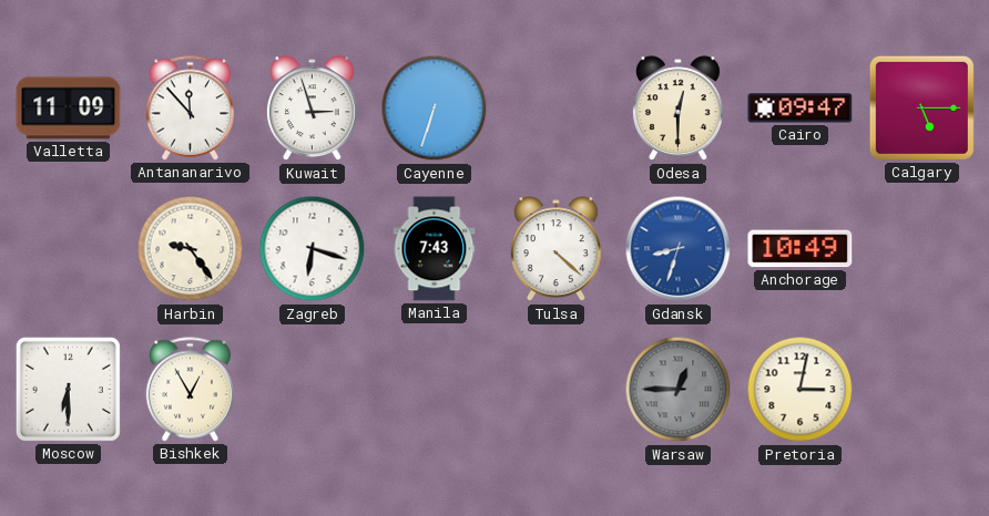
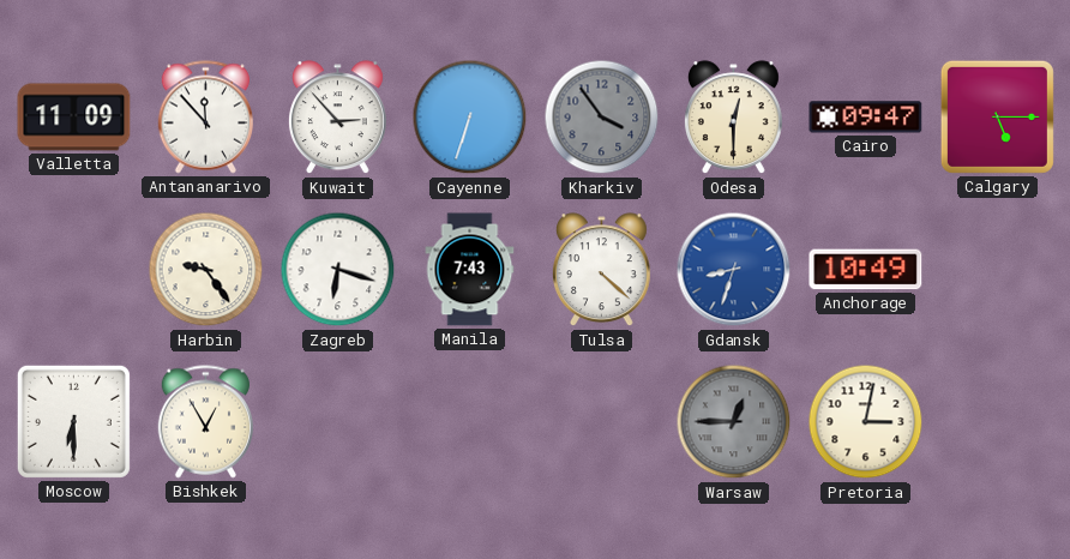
Kuwait: 2:57 -> 2:53 (337, 118)
Kharkiv: none -> 3:54 (602, 118)
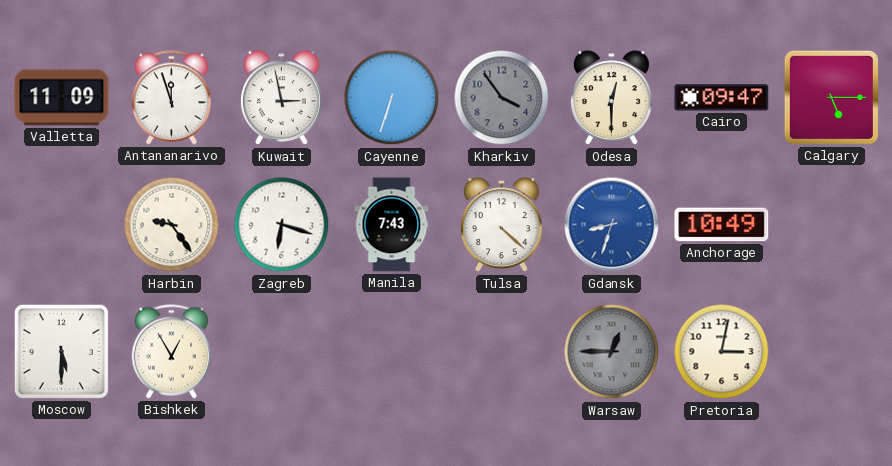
Antananarivo: 11:53 -> 11:57 (171, 98)
Kuwait: 2:53 -> 2:58 (281, 98)
Moscow: 6:30 -> 5:30 (61, 351)
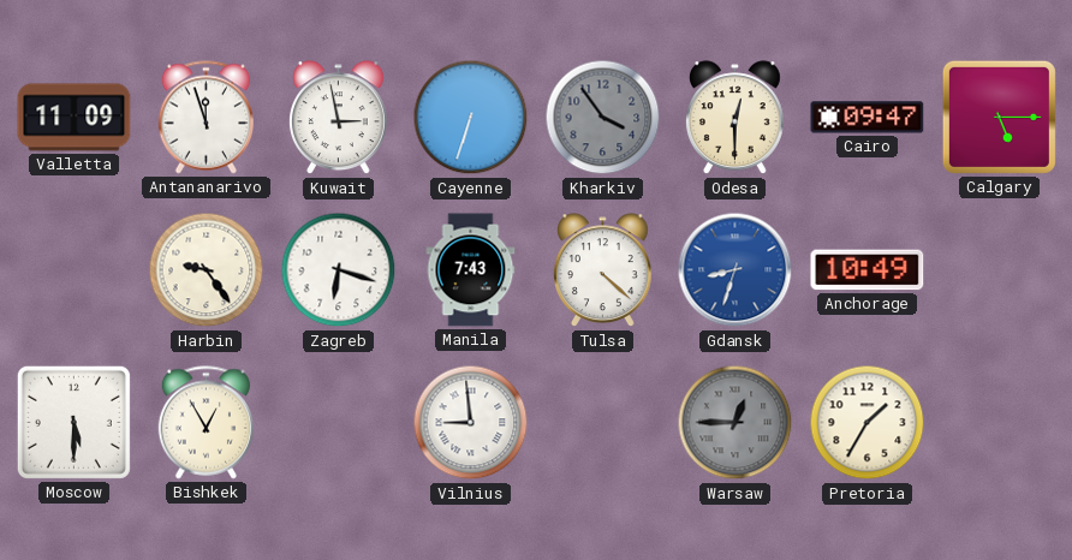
Vilnius: none -> 8:59 (471, 423)
Pretoria: 3:02 -> 1:35 (868, 423)
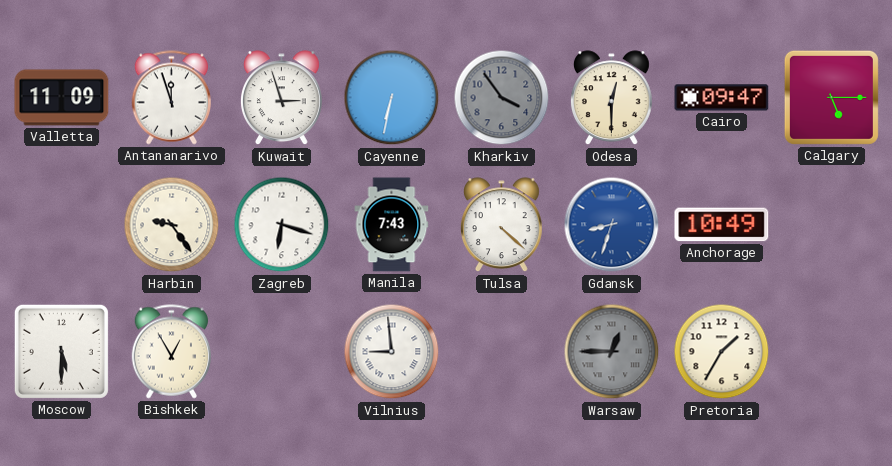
Kuwait: 2:58 -> 2:57 (281, 98)
Cayenne: 6:33 -> 6:32 (392, 98)
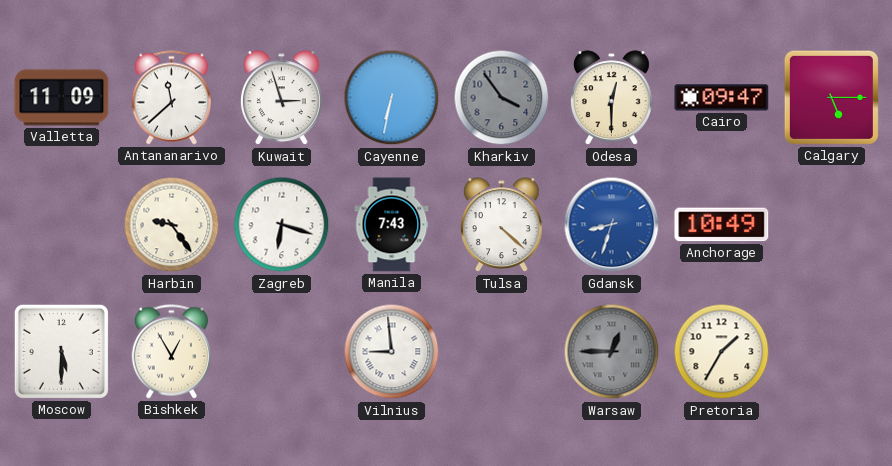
Antananarivo: 11:57 -> 11:38 (171, 98)
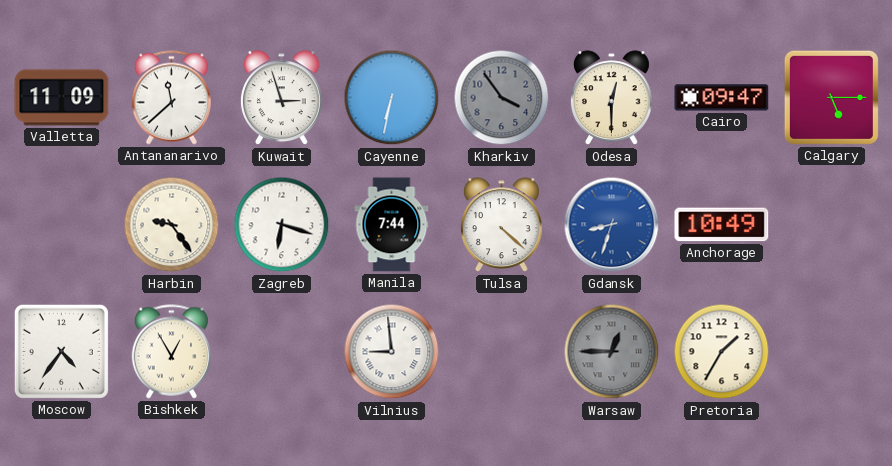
Manila: 7:43 -> 7:44 (392, 225)
Moscow: 5:30 -> 4:36 (61, 351)
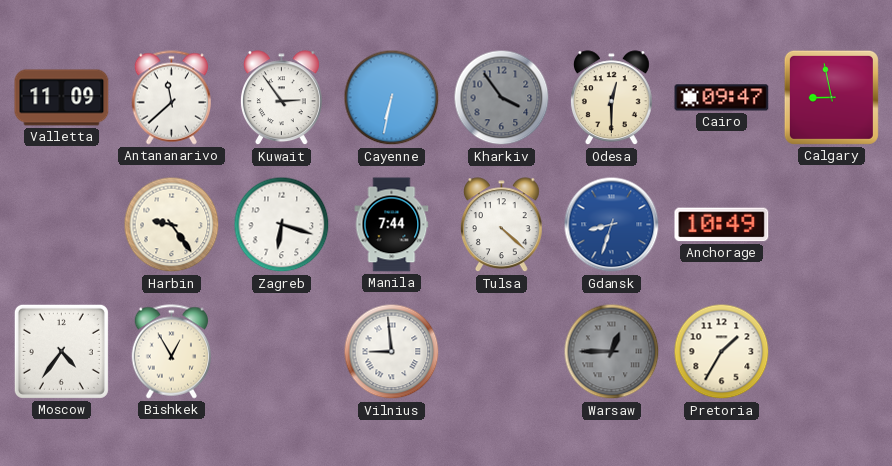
Kuwait: 2:57 -> 2:54 (281, 98)
Calgary: 5:15 -> 8:58 (831, 97)
